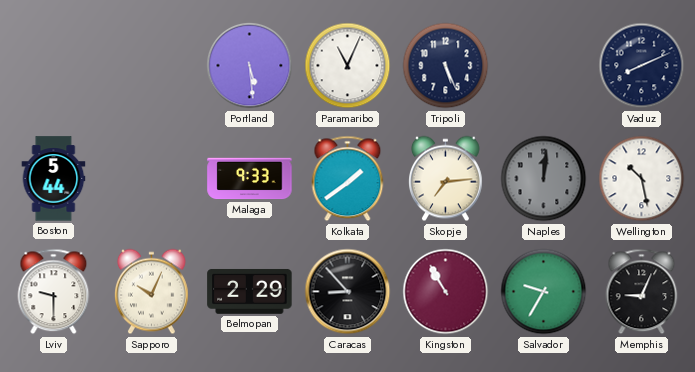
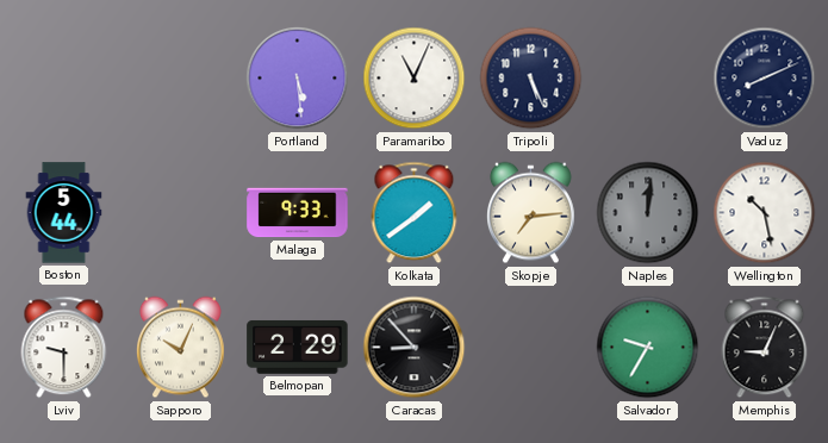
Kingston: 10:55 -> none (446, 292)
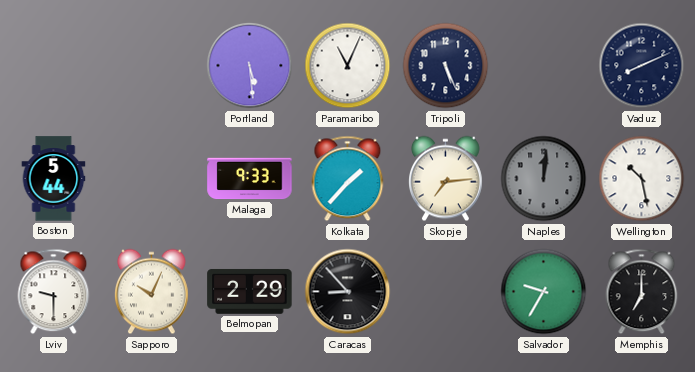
Kolkata: 1:39 -> 1:37 (348, 179)
Memphis: 9:04 -> 7:00 (642, 292)
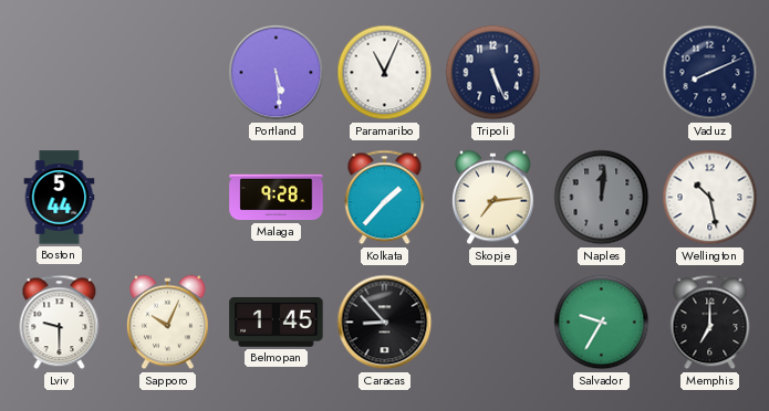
Malaga: 9:33 -> 9:28 (277, 198)
Belmopan: 2:29 -> 1:45 (277, 322)
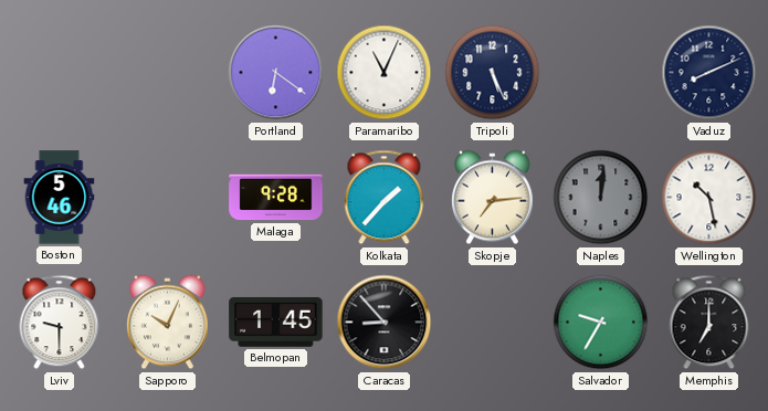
Portland: 5:29 -> 6:21 (276, 73)
Boston: 5:44 -> 5:46 (60, 198)
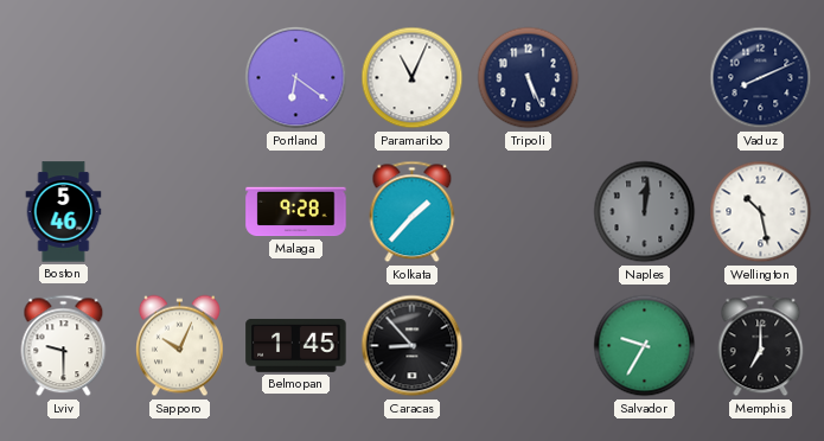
Skopje: 7:14 -> none (493, 198)
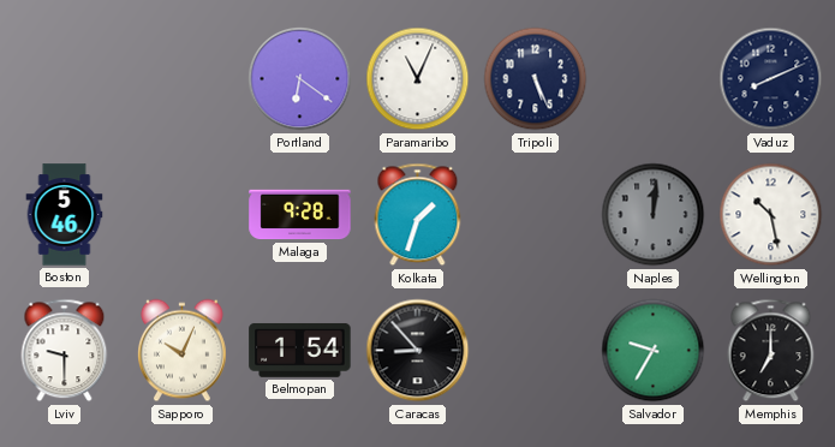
Kolkata: 1:37 -> 1:33 (418, 215)
Belmopan: 1:45 -> 1:54 (300, 350)
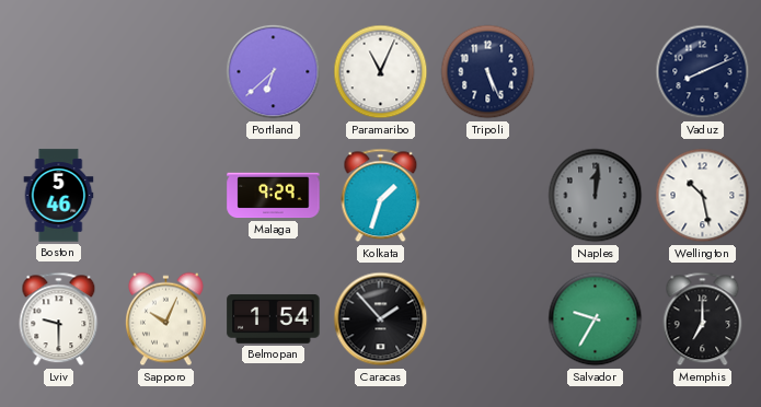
Portland: 6:21 -> 6:38 (274, 72)
Malaga: 9:28 -> 9:29 (274, 196)
Caracas: 8:53 -> 1:53 (381, 319)
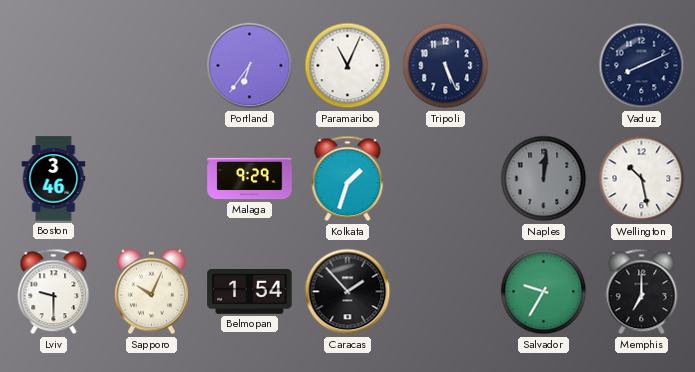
Portland: 6:38 -> 6:36 (250, 66)
Boston: 5:46 -> 3:46 (54, 179)
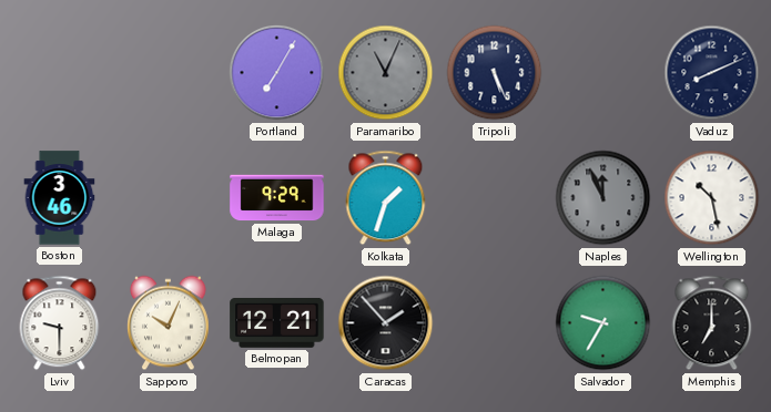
Portland: 6:36 -> 7:05 (277, 73)
Paramaribo dial: white -> grey (386, 73)
Naples: 12:01 -> 11:56 (603, 198)
Belmopan: 1:54 -> 12:21 (277, 322)
